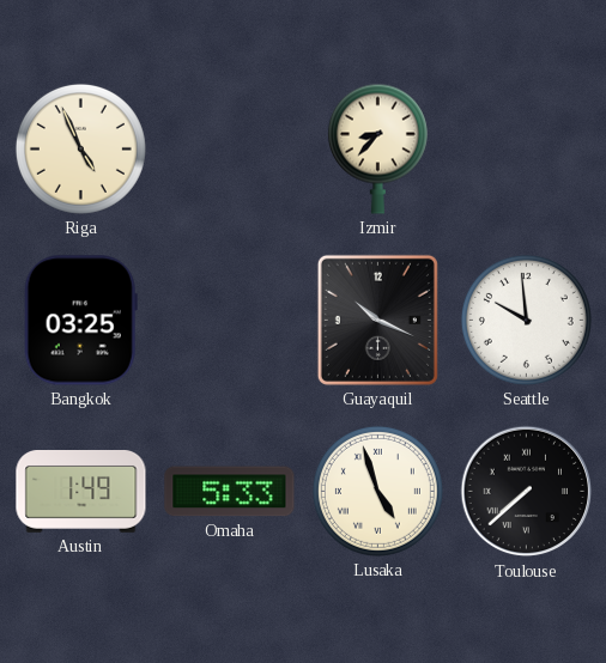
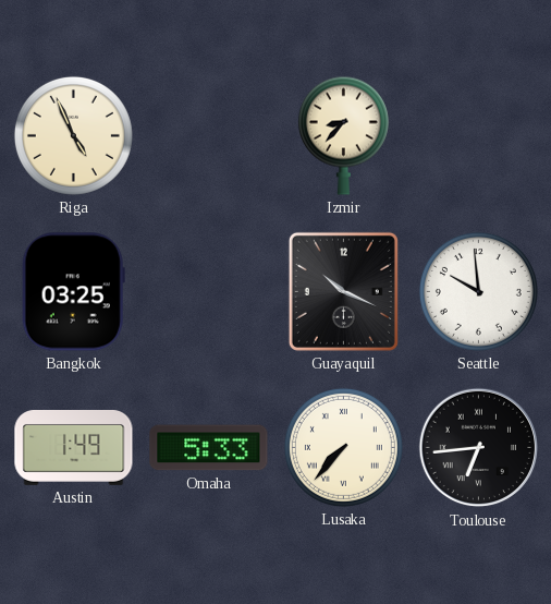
Lusaka: 4:57 -> 7:37 (343, 447)
Toulouse: 7:38 -> 6:44 (479, 448)
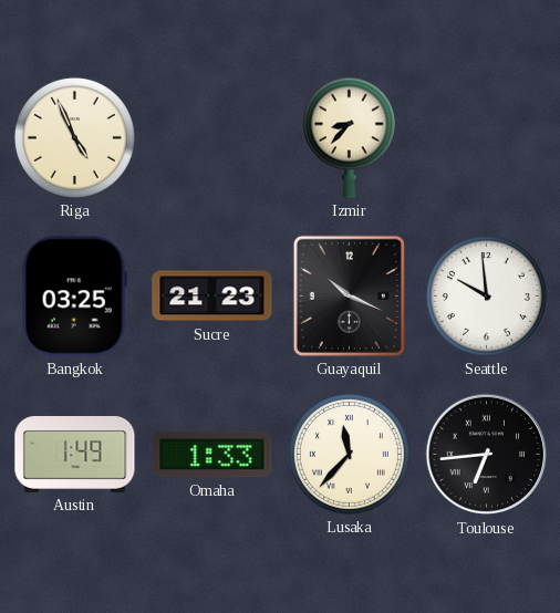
Sucre: none -> 21:23 (212, 297)
Omaha: 5:33 -> 1:33 (212, 455)
Lusaka: 7:37 -> 11:37 (349, 454)
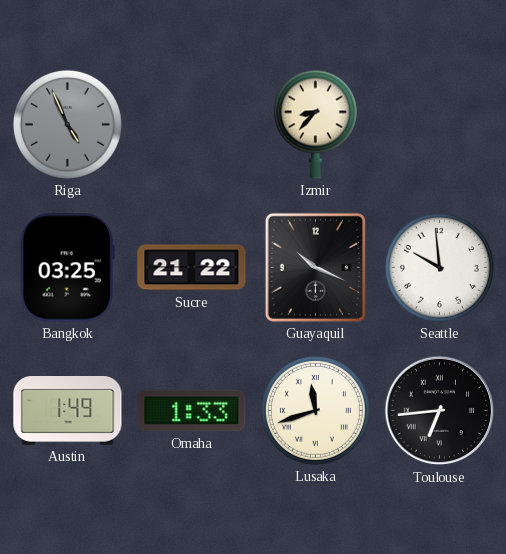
Riga dial: cream -> grey (67, 124)
Sucre: 21:23 -> 21:22 (192, 268)
Lusaka: 11:37 -> 11:42 (315, 410)
